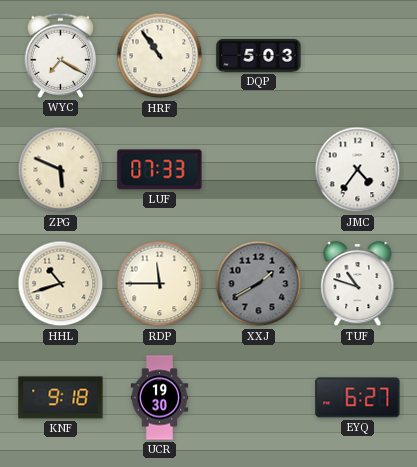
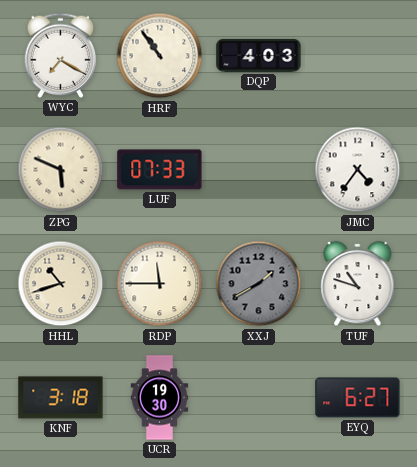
DQP: 5:03 -> 4:03 (259, 55)
KNF: 9:18 -> 3:18 (61, 398)
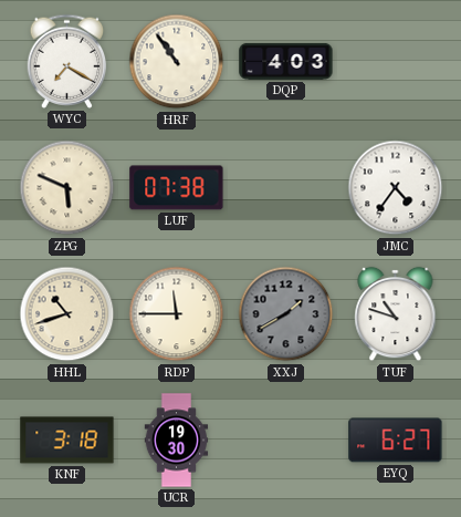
LUF: 07:33 -> 07:38 (177, 188)
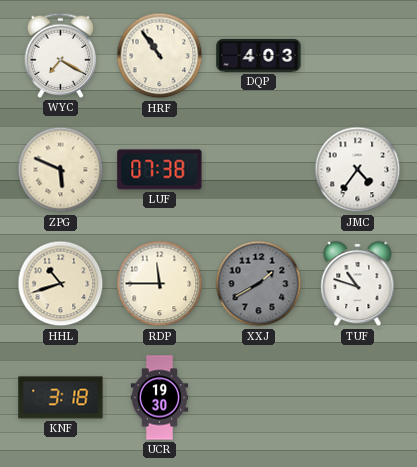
EYQ: 6:27 -> none (396, 441)
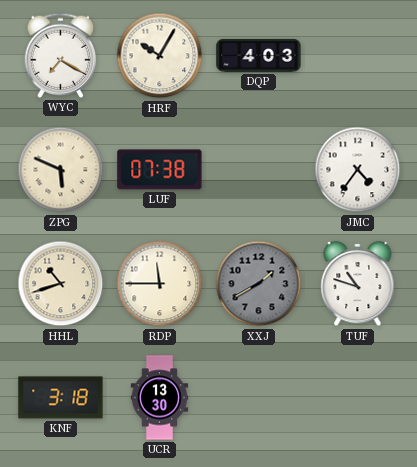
HRF: 10:54 -> 10:05 (160, 56)
UCR: 19:30 -> 13:30 (160, 398)
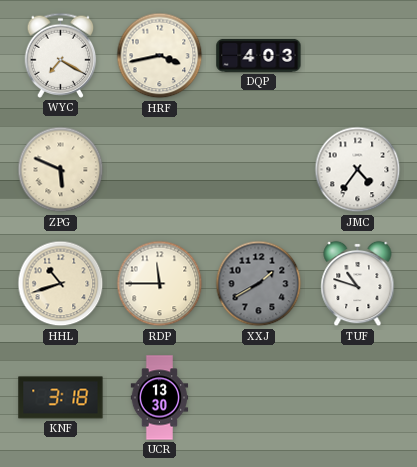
HRF: 10:05 -> 3:43 (160, 56)
LUF: 07:38 -> none (160, 170)
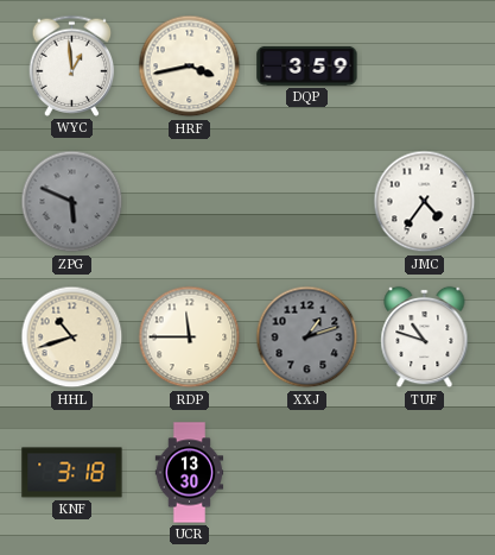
WYC: 7:20 -> 12:59 (72, 65)
DQP: 4:03 -> 3:59 (307, 65)
ZPG dial: cream -> grey (72, 202)
XXJ: 1:40 -> 1:12 (307, 338)
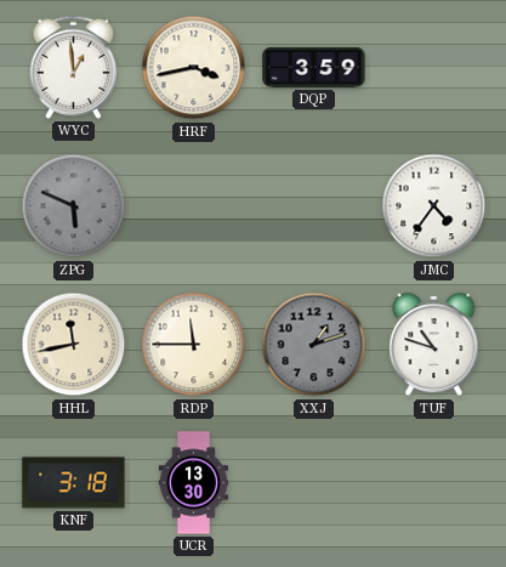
HHL: 10:42 -> 11:43 (74, 345)
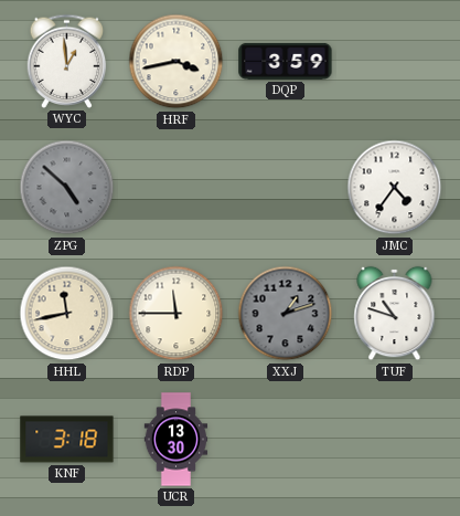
ZPG: 5:49 -> 4:52 (67, 188)
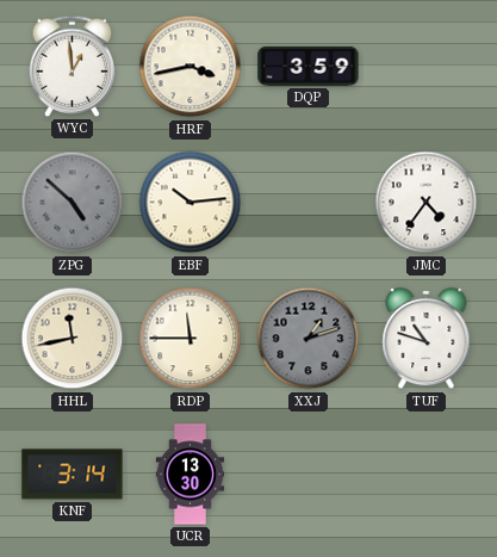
EBF: none -> 10:14 (191, 203)
KNF: 3:18 -> 3:14 (73, 475)
